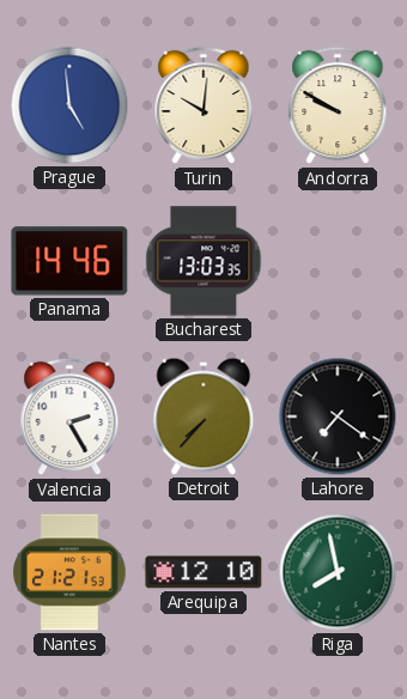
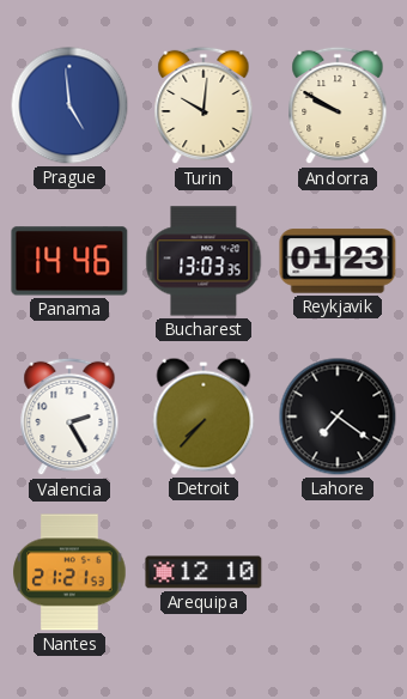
Reykjavik: none -> 01:23 (338, 261)
Riga: 7:58 -> none (338, 572)
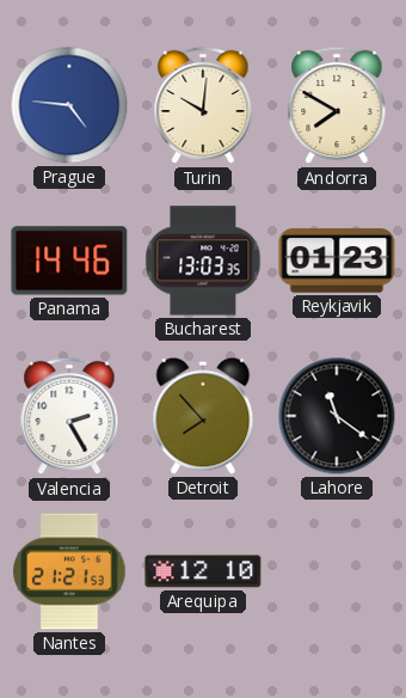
Prague: 4:59 -> 4:46 (69, 105)
Andorra: 9:50 -> 7:50 (337, 105)
Detroit: 7:37 -> 7:53 (203, 416)
Lahore: 7:21 -> 11:21 (337, 416)
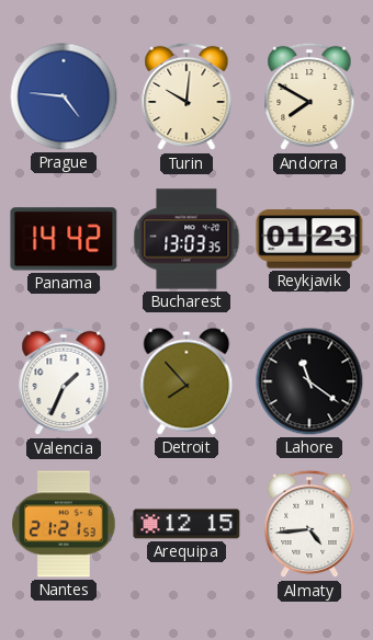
Panama: 14:46 -> 14:42 (64, 239)
Valencia: 2:25 -> 1:34 (64, 381)
Arequipa: 12:10 -> 12:15 (187, 524)
Almaty: none -> 4:44 (309, 524)
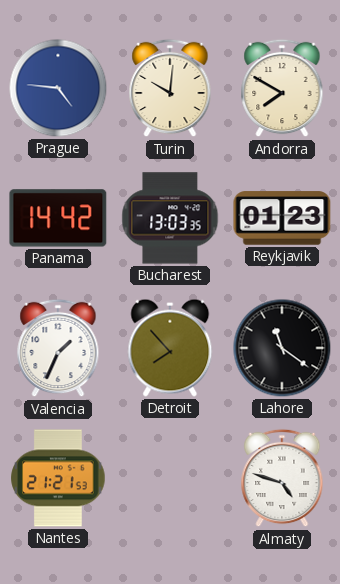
Arequipa: 12:15 -> none (187, 524)
Almaty: 4:44 -> 4:48 (282, 478)
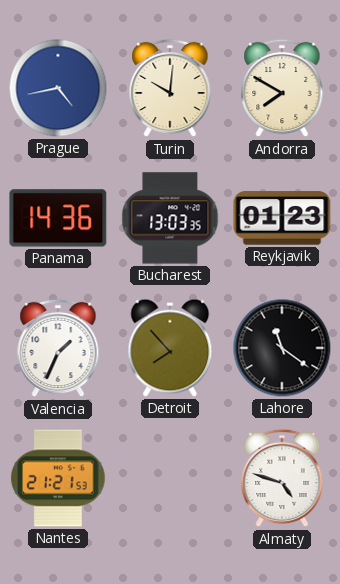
Prague: 4:46 -> 4:43 (58, 88)
Panama: 14:42 -> 14:36 (58, 218)
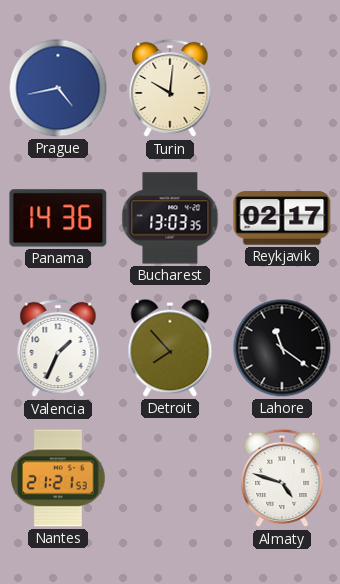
Andorra: 7:50 -> none (282, 88)
Reykjavik: 01:23 -> 02:17 (282, 218)
